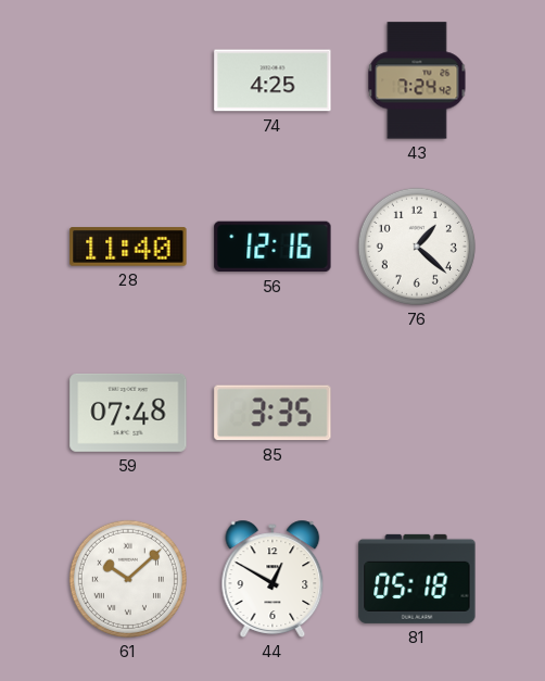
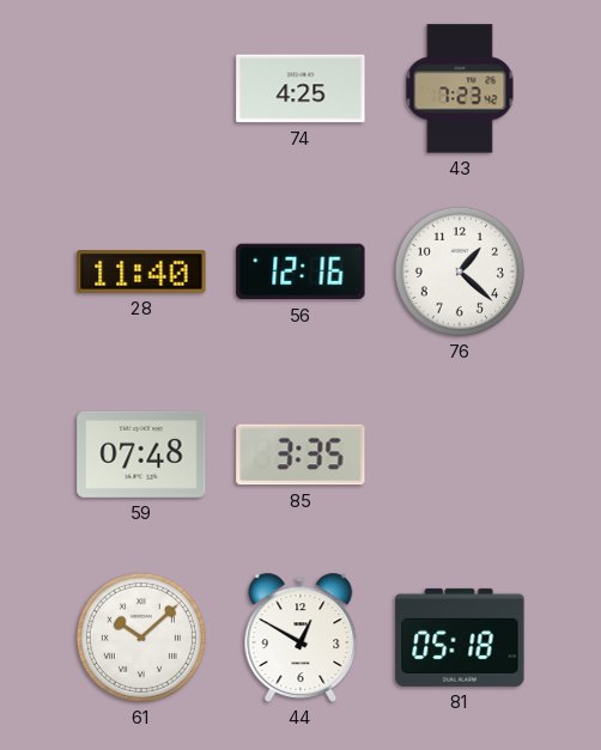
43: 7:24 -> 7:23 (460, 89)
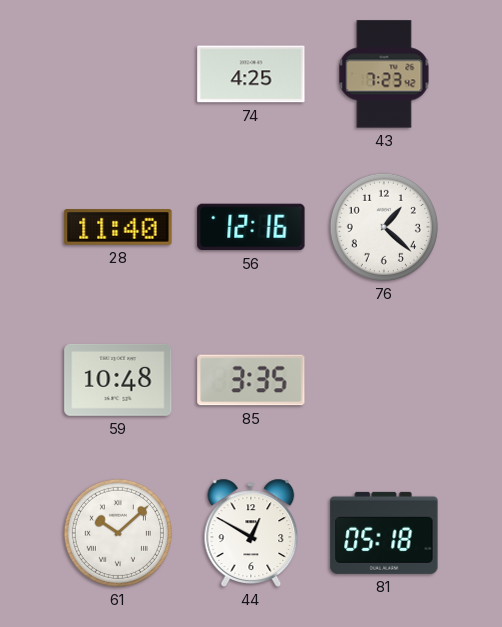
59: 07:48 -> 10:48 (118, 380)
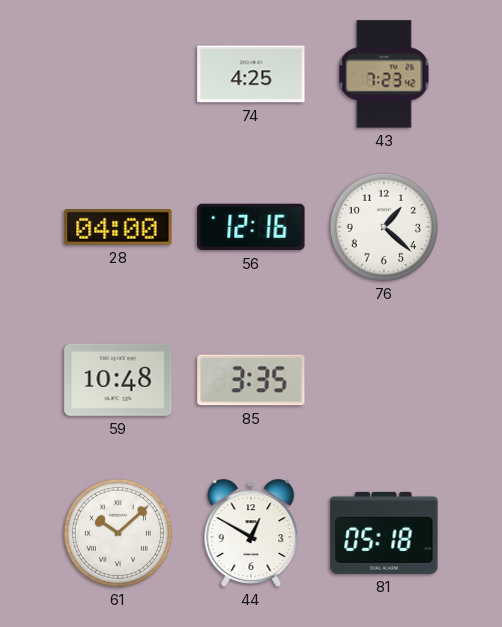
28: 11:40 -> 04:00 (118, 227)
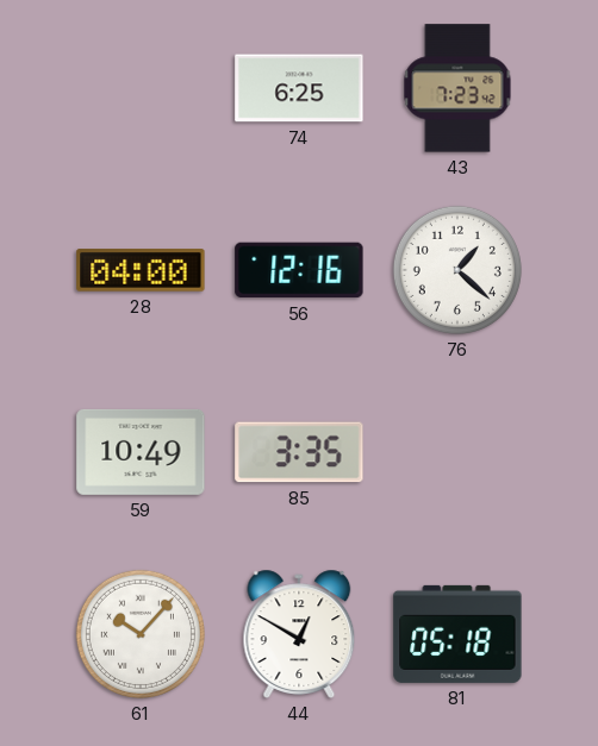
74: 4:25 -> 6:25 (299, 88)
59: 10:48 -> 10:49 (141, 452)
61: 10:08 -> 10:07 (141, 634)
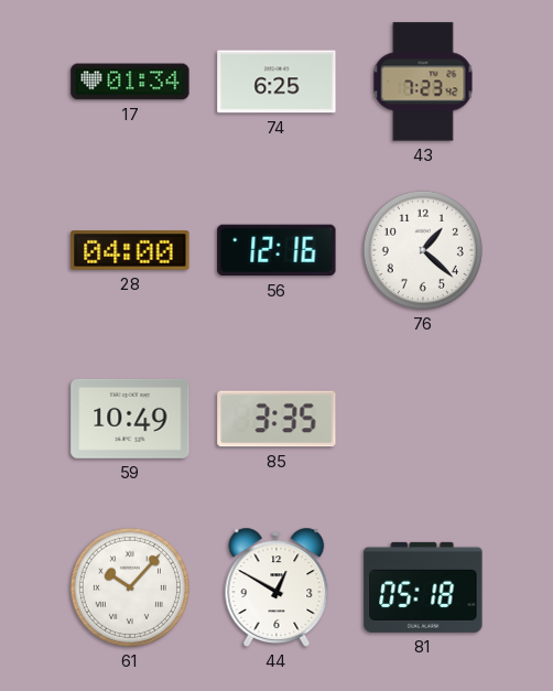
17: none -> 01:34 (130, 82)
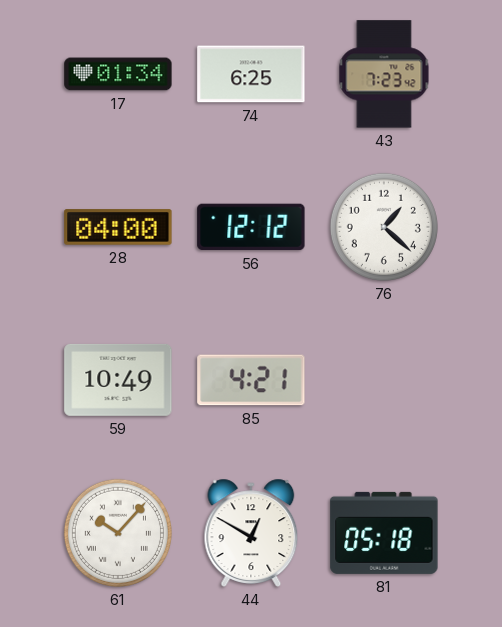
56: 12:16 -> 12:12 (251, 227)
85: 3:35 -> 4:21 (251, 380)
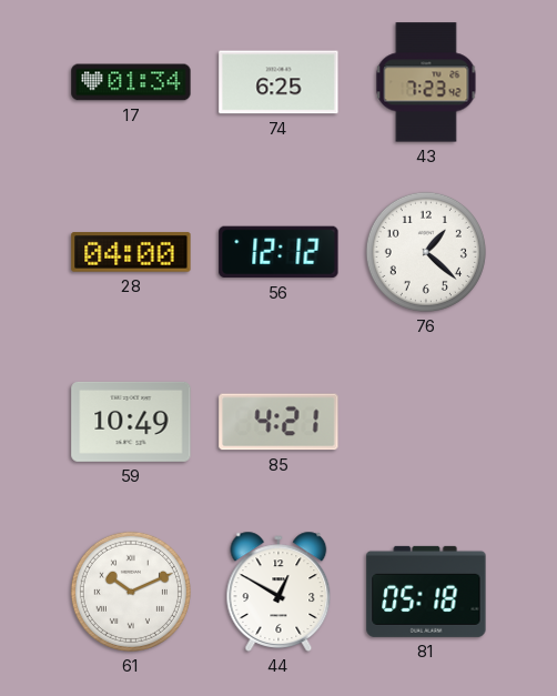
61: 10:07 -> 10:11 (131, 592)
